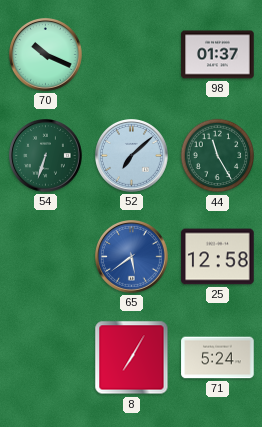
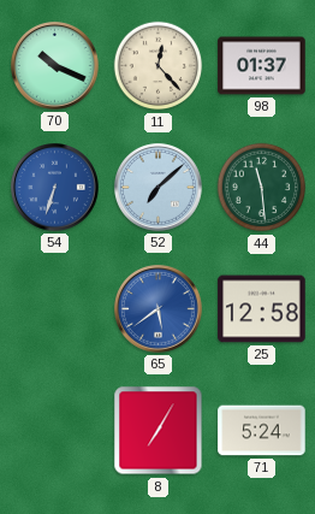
11: none -> 12:23 (159, 66)
54 dial: green -> blue (55, 188)
44: 11:25 -> 11:29 (262, 188)
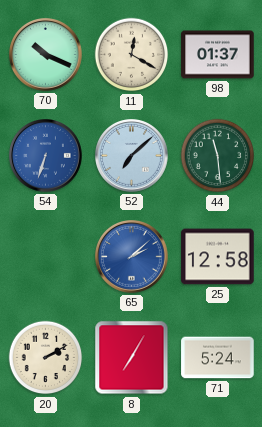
11: 12:23 -> 12:20 (132, 55)
65: 5:39 -> 2:08 (132, 257)
20: none -> 2:10 (46, 358)
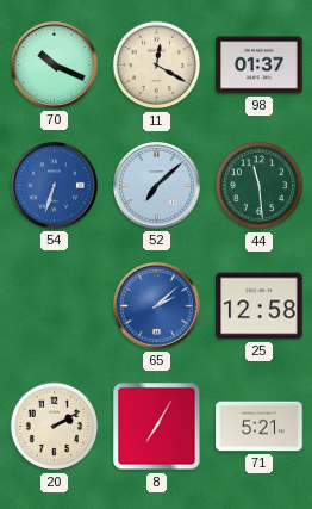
71: 5:24 -> 5:21 (260, 427)
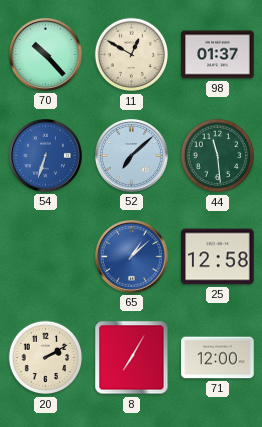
70: 10:19 -> 10:23 (46, 55)
11: 12:20 -> 12:50 (132, 55)
65: 2:08 -> 1:08 (132, 257)
71: 5:21 -> 12:00 (218, 358)
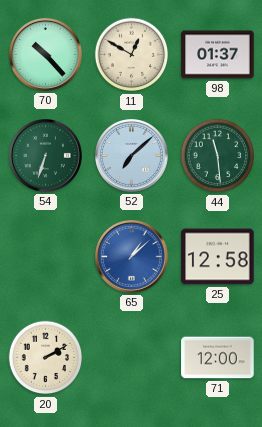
54 dial: blue -> green (46, 156)
8: 7:05 -> none (132, 358)
